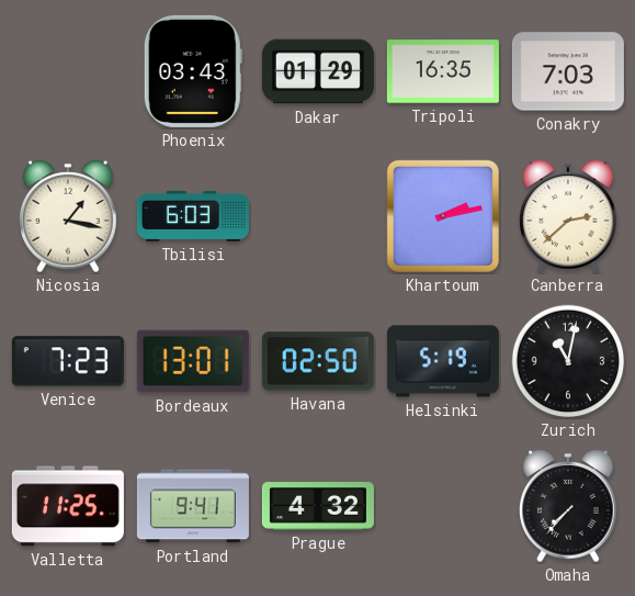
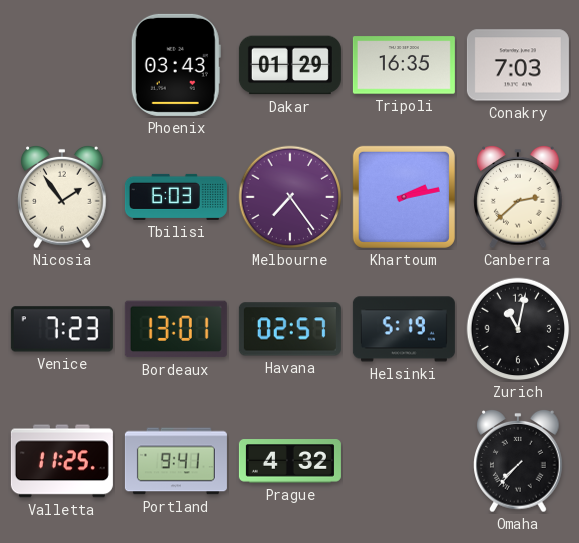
Nicosia: 1:17 -> 1:54 (62, 198)
Melbourne: none -> 7:24 (290, 197)
Havana: 02:50 -> 02:57 (290, 329)
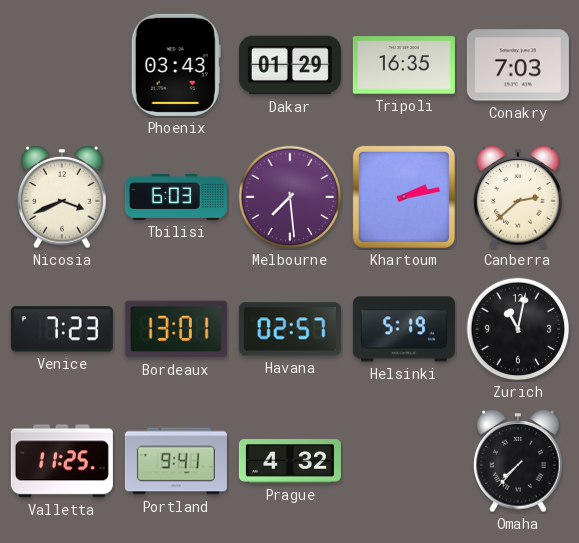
Nicosia: 1:54 -> 3:41 (62, 198)
Melbourne: 7:24 -> 7:29 (290, 197)
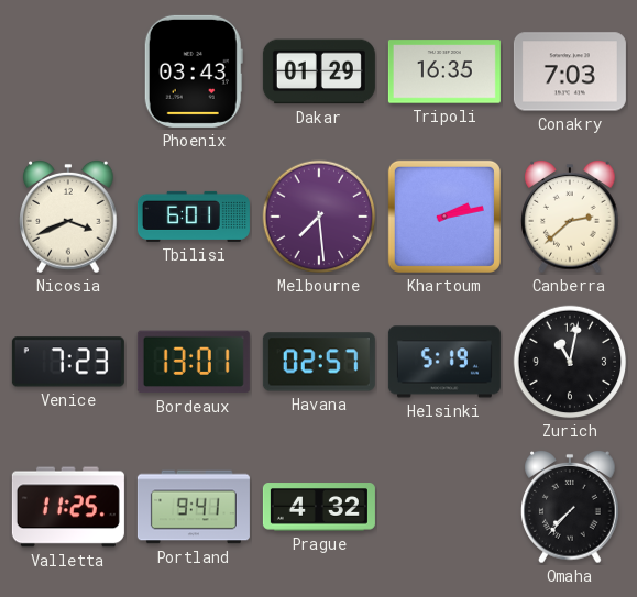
Tbilisi: 6:03 -> 6:01 (194, 217)
